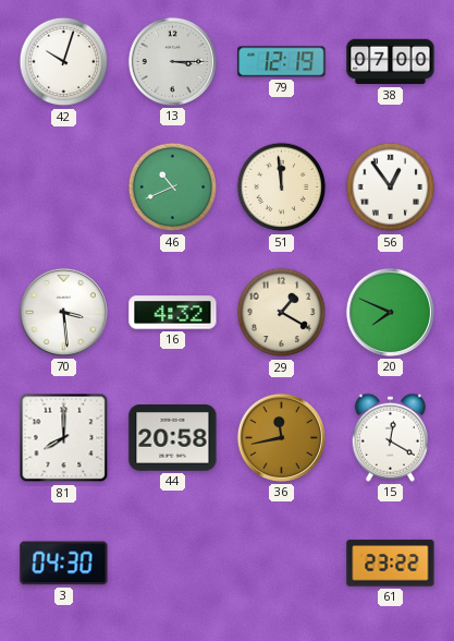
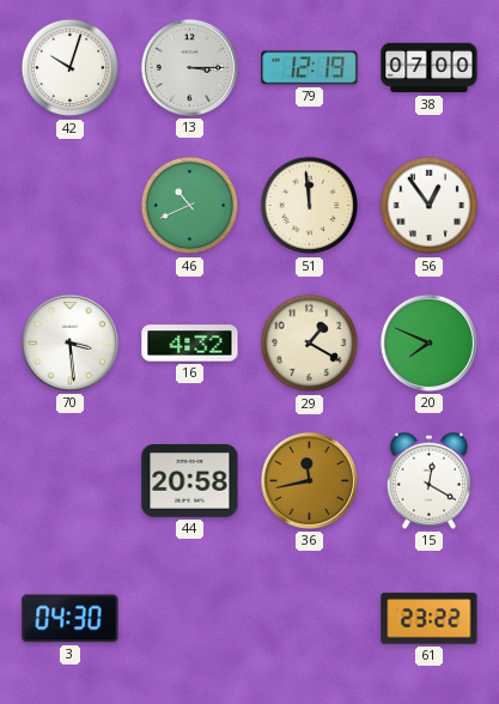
81: 8:00 -> none (64, 438)
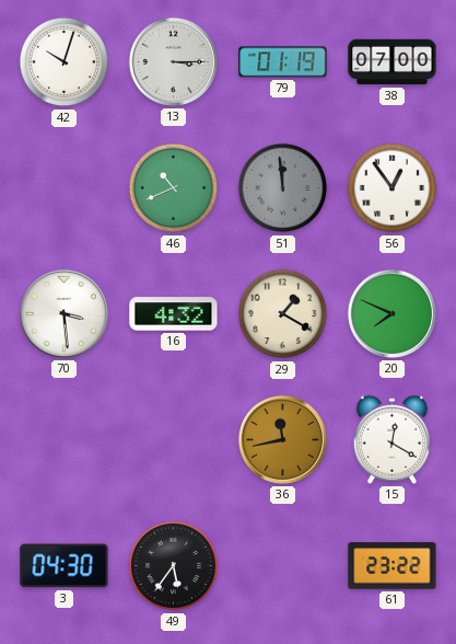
79: 12:19 -> 01:19 (283, 62)
51 dial: cream -> grey (283, 188)
44: 20:58 -> none (190, 481)
49: none -> 5:36 (174, 566)
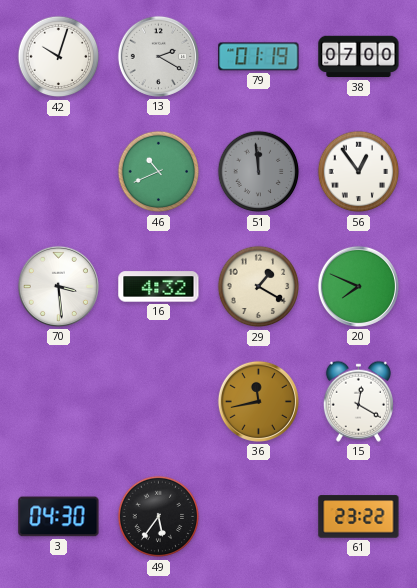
13: 3:15 -> 2:20 (158, 56)
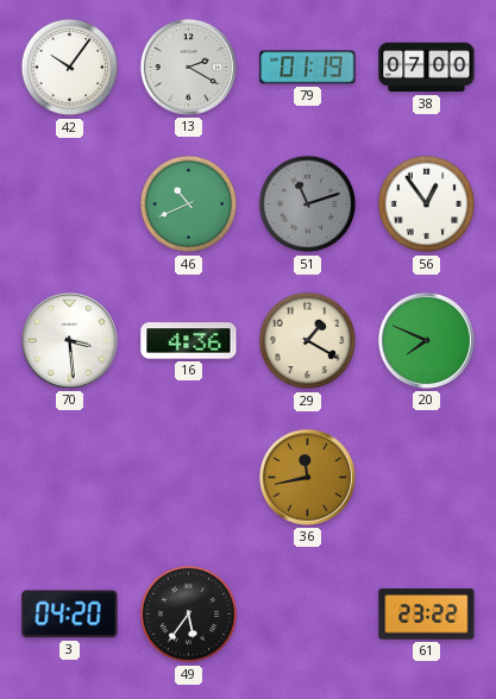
42: 10:03 -> 10:06 (70, 68)
51: 11:59 -> 11:12 (308, 204)
16: 4:32 -> 4:36 (189, 341)
15: 12:20 -> none (358, 401)
3: 04:30 -> 04:20 (70, 615)
